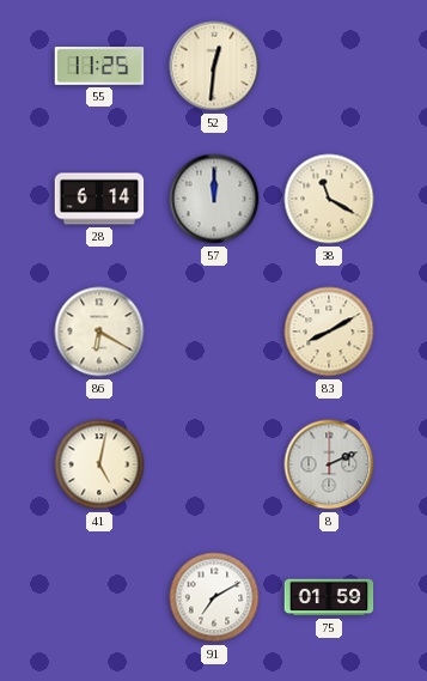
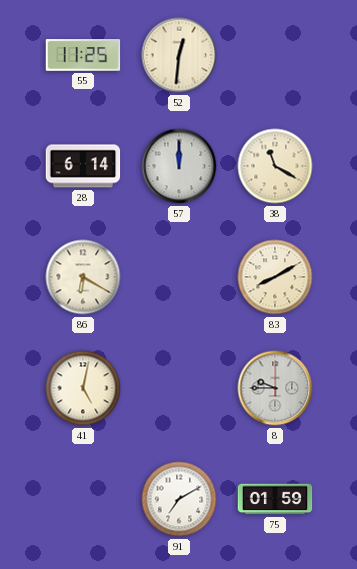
8: 2:11 -> 9:45 (275, 388)
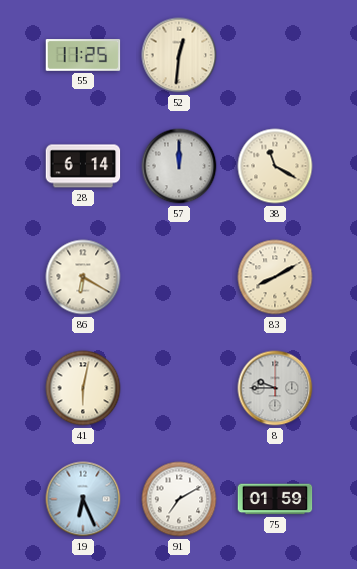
41: 5:02 -> 6:02 (83, 388)
19: none -> 6:26 (83, 499)
